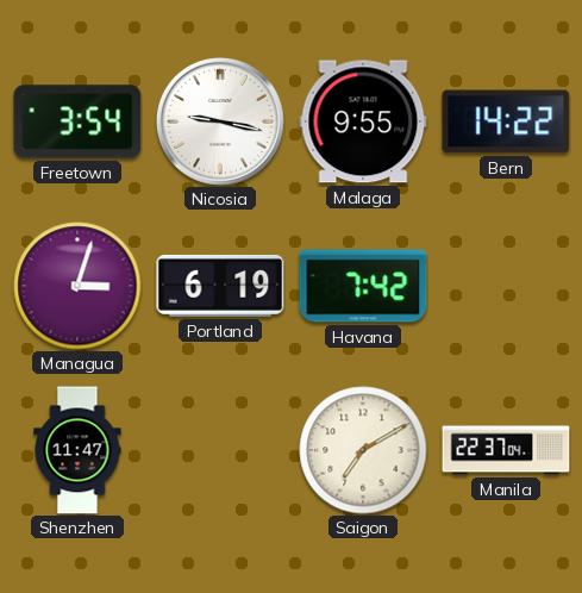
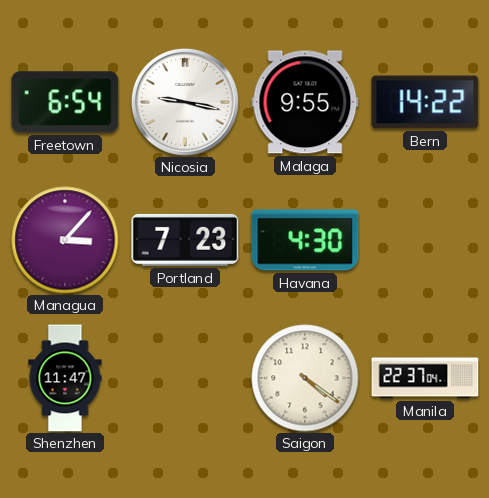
Freetown: 3:54 -> 6:54 (65, 102)
Managua: 3:03 -> 3:07 (65, 240)
Portland: 6:19 -> 7:23 (185, 240)
Havana: 7:42 -> 4:30 (305, 240)
Saigon: 7:10 -> 4:21 (305, 378)
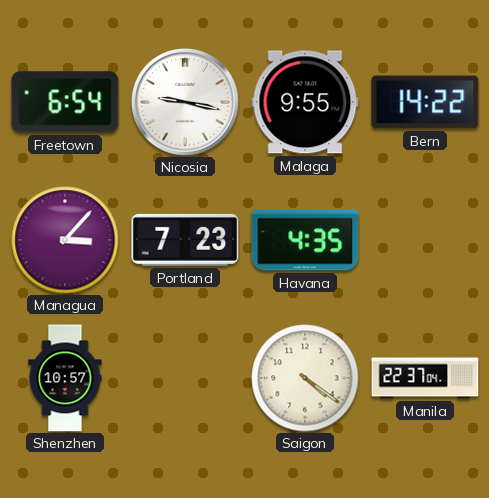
Havana: 4:30 -> 4:35 (305, 240)
Shenzhen: 11:47 -> 10:57 (65, 378)
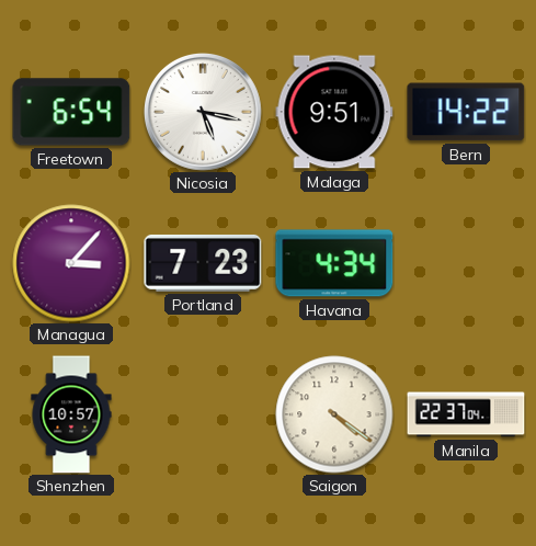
Nicosia: 9:17 -> 5:17 (203, 112)
Malaga: 9:55 -> 9:51 (334, 112)
Havana: 4:35 -> 4:34 (334, 263)
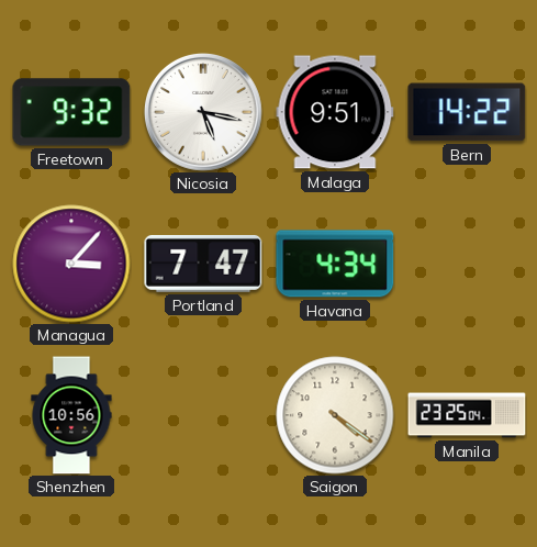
Freetown: 6:54 -> 9:32 (71, 112)
Portland: 7:23 -> 7:47 (203, 264)
Shenzhen: 10:57 -> 10:56 (71, 415)
Manila: 22:37 -> 23:25 (467, 415)
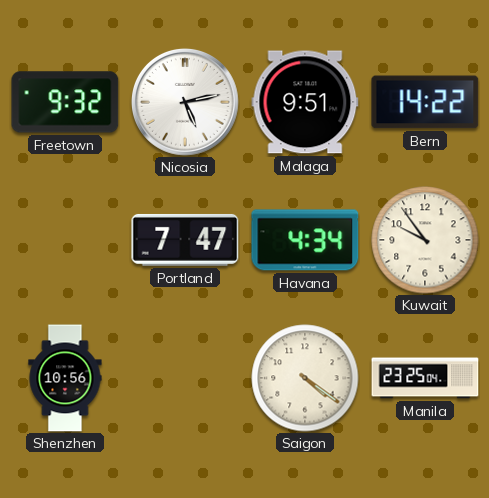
Nicosia: 5:17 -> 5:13 (185, 102)
Managua: 3:07 -> none (71, 264)
Kuwait: none -> 9:54 (425, 240)
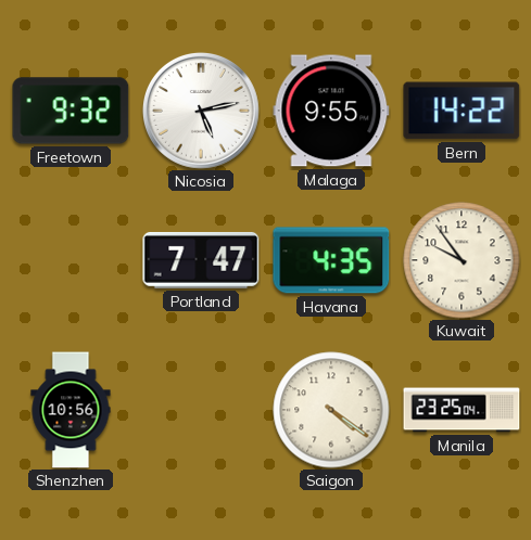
Malaga: 9:51 -> 9:55 (331, 111)
Havana: 4:34 -> 4:35 (331, 260)
